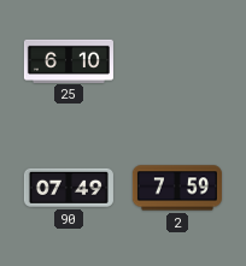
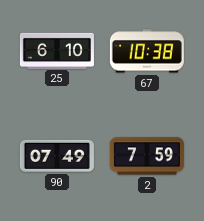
67: none -> 10:38 (147, 51)
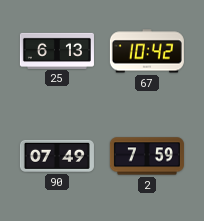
25: 6:10 -> 6:13 (57, 50)
67: 10:38 -> 10:42 (147, 51)
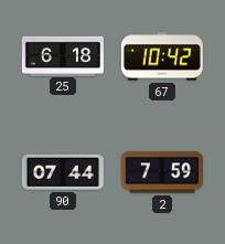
25: 6:13 -> 6:18 (63, 55)
90: 07:49 -> 07:44 (63, 172)
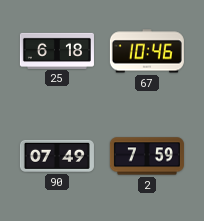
67: 10:42 -> 10:46 (147, 51)
90: 07:44 -> 07:49 (57, 156)
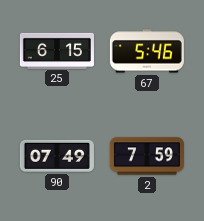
25: 6:18 -> 6:15 (57, 50)
67: 10:46 -> 5:46 (147, 51)
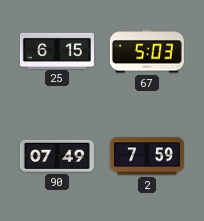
67: 5:46 -> 5:03 (147, 51)
